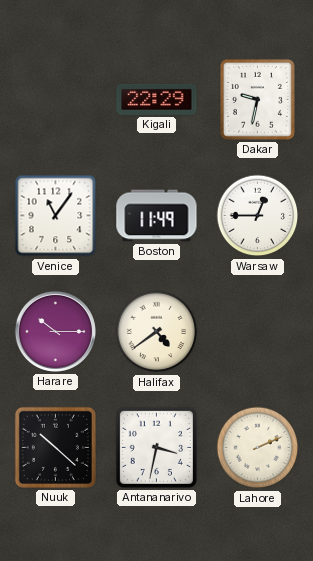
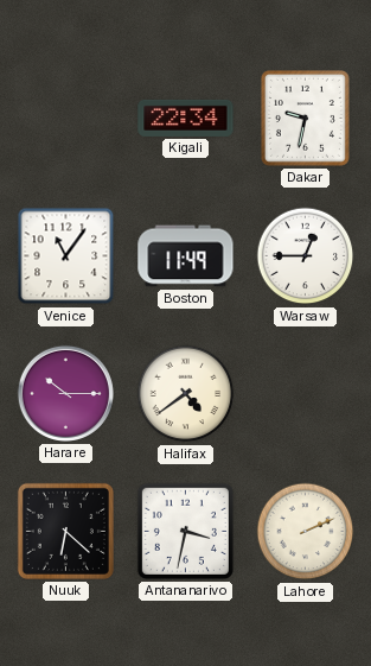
Kigali: 22:29 -> 22:34 (186, 118)
Nuuk: 10:22 -> 6:22 (65, 531)
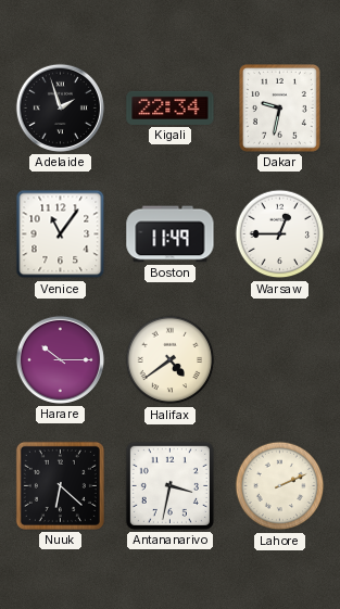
Adelaide: none -> 1:57 (60, 107)
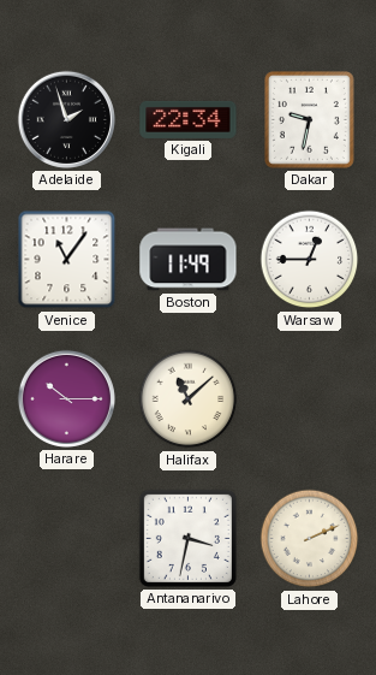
Halifax: 4:39 -> 11:08 (189, 399)
Nuuk: 6:22 -> none (60, 485)
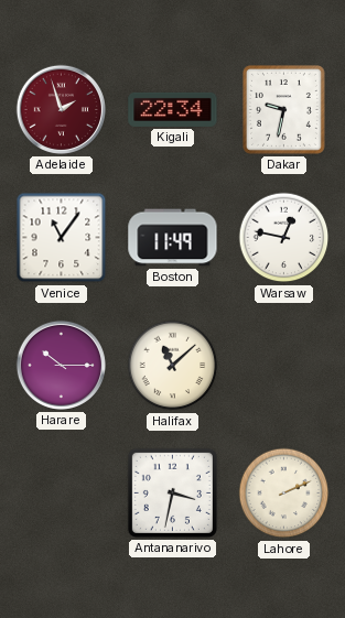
Adelaide dial: black -> burgundy (61, 109)
Warsaw: 12:45 -> 12:47 (284, 238)
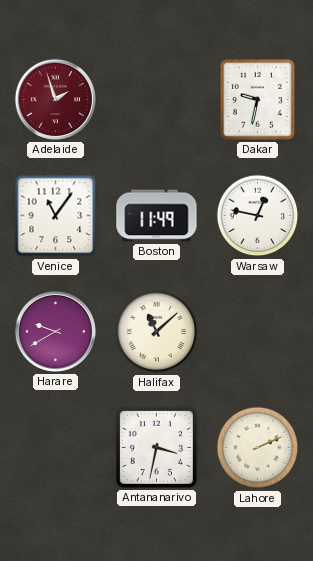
Kigali: 22:34 -> none (173, 109)
Harare: 10:15 -> 9:40 (55, 331)
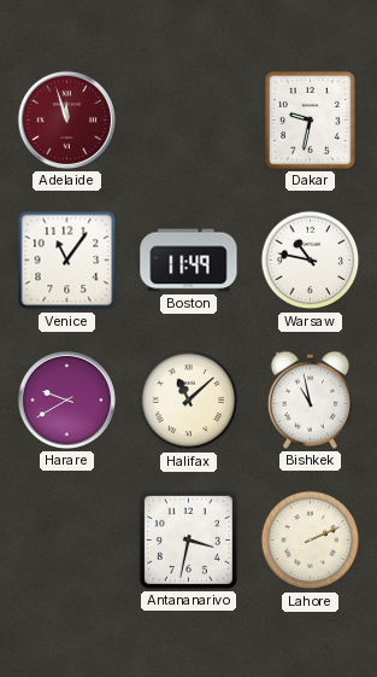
Adelaide: 1:57 -> 11:57 (66, 119)
Warsaw: 12:47 -> 10:47 (311, 261)
Bishkek: none -> 10:58 (310, 399)
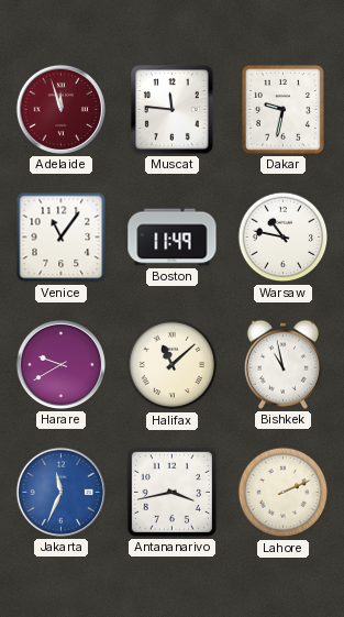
Muscat: none -> 11:46 (171, 109)
Jakarta: none -> 11:34 (60, 492)
Antananarivo: 3:32 -> 3:43 (171, 492)
